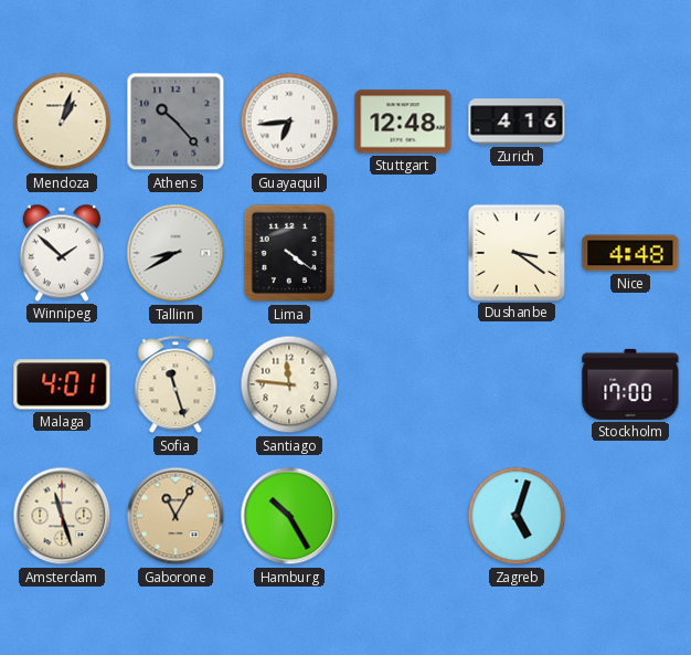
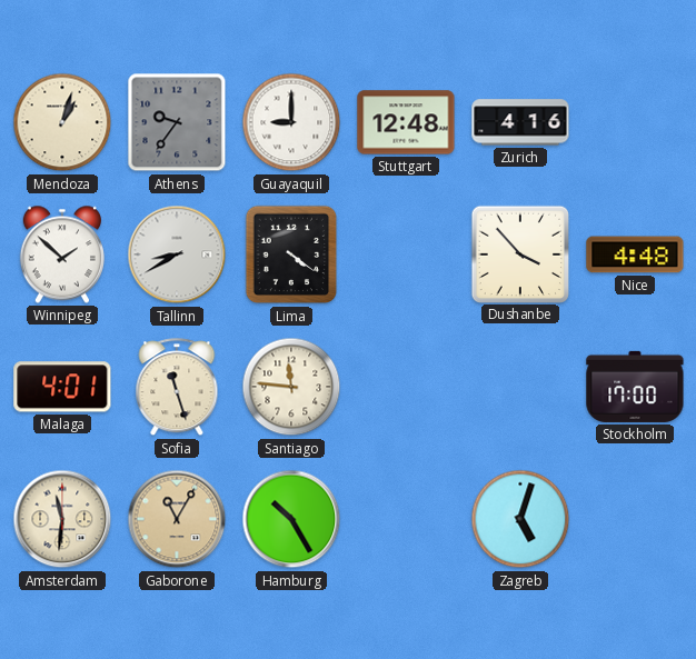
Athens: 10:23 -> 9:36 (177, 122)
Guayaquil: 6:44 -> 9:00 (291, 122)
Dushanbe: 3:21 -> 3:53 (519, 253)
Amsterdam: 11:27 -> 11:31 (62, 519)
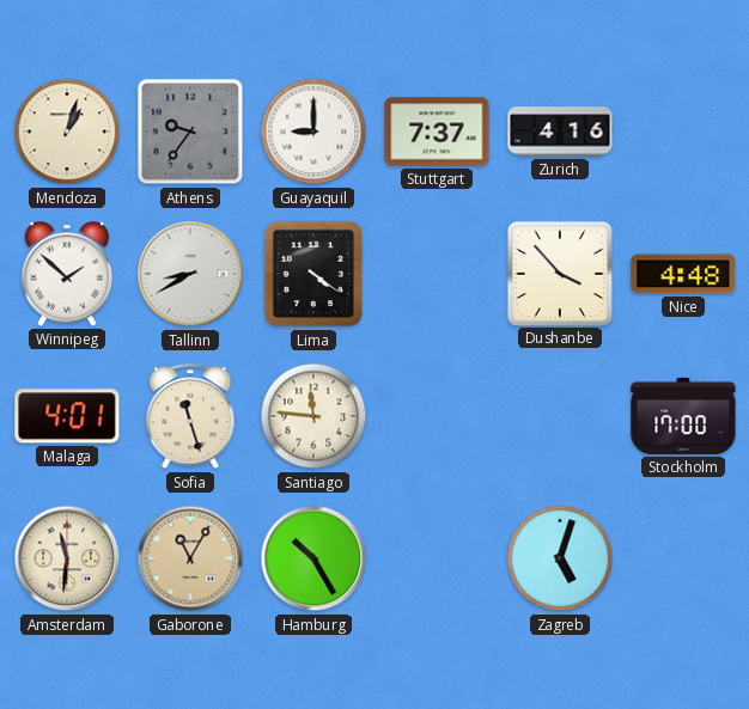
Stuttgart: 12:48 -> 7:37 (437, 132)
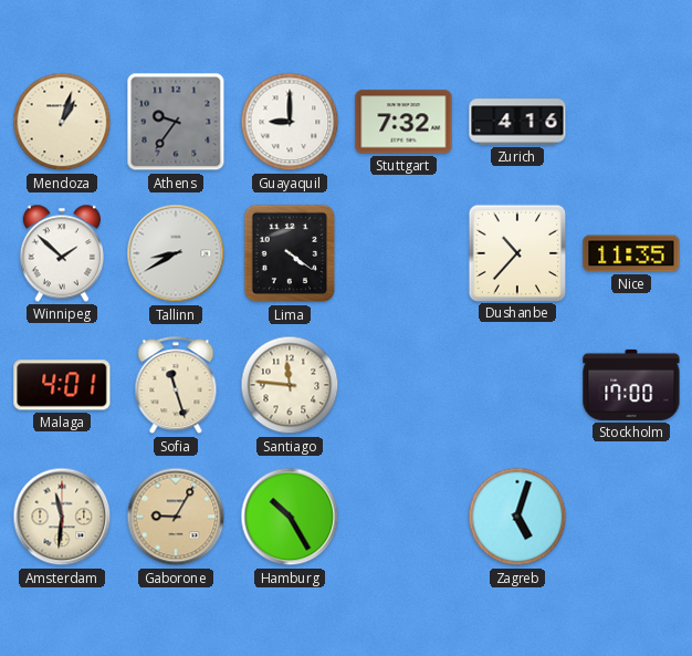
Stuttgart: 7:37 -> 7:32 (403, 122)
Dushanbe: 3:53 -> 10:37 (516, 252)
Nice: 4:48 -> 11:35 (631, 253)
Gaborone: 11:05 -> 9:05 (176, 517)
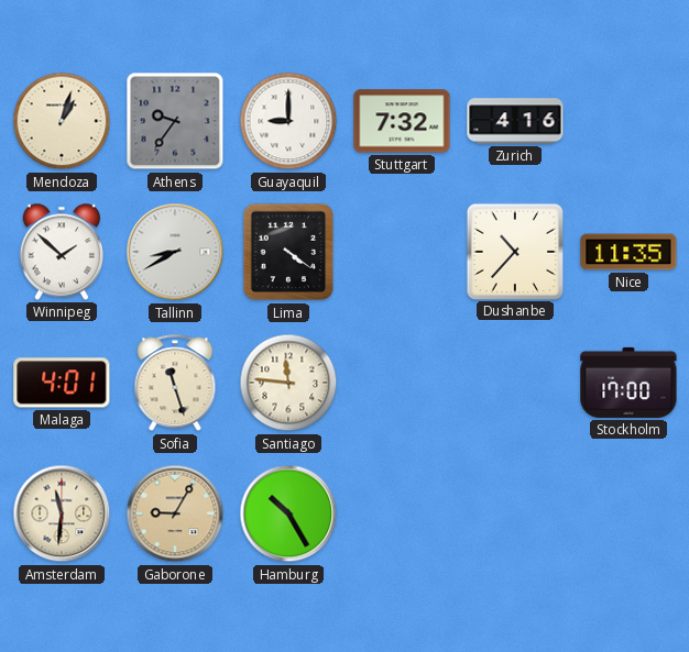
Zagreb: 5:03 -> none (517, 517)
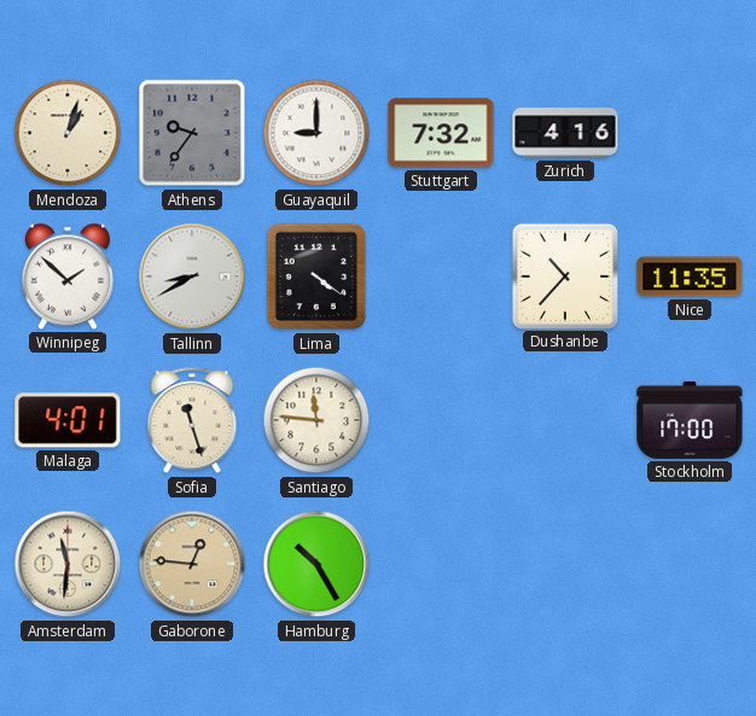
Gaborone: 9:05 -> 12:46 (192, 564)
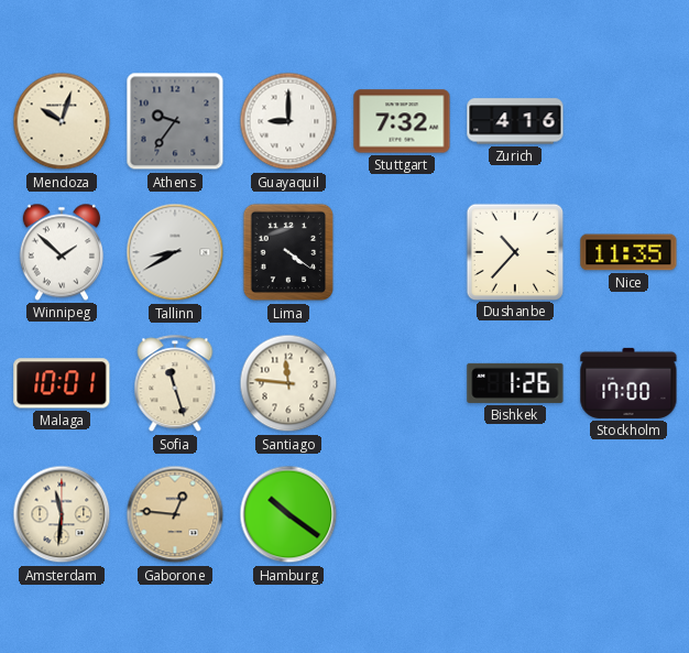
Mendoza: 1:03 -> 10:03 (62, 121)
Malaga: 4:01 -> 10:01 (62, 383)
Bishkek: none -> 1:26 (515, 383)
Hamburg: 10:25 -> 10:21 (288, 514)
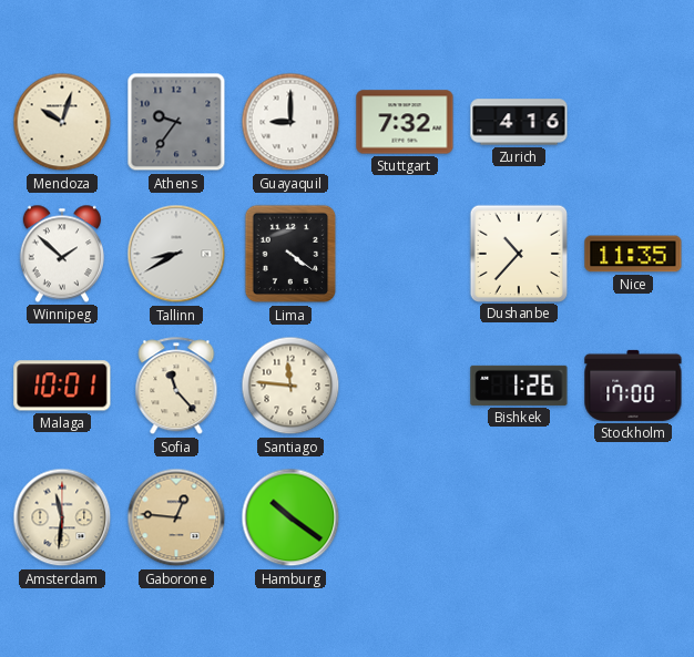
Sofia: 11:27 -> 11:23 (176, 387)
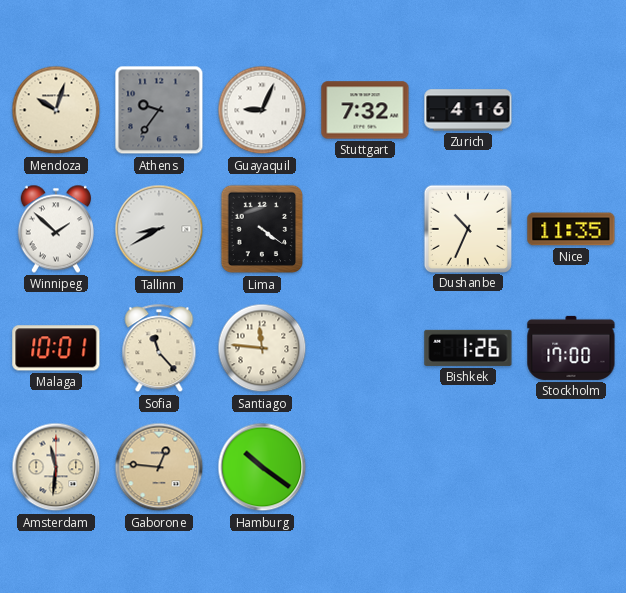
Guayaquil: 9:00 -> 9:04 (262, 110)
Dushanbe: 10:37 -> 10:34 (467, 228)
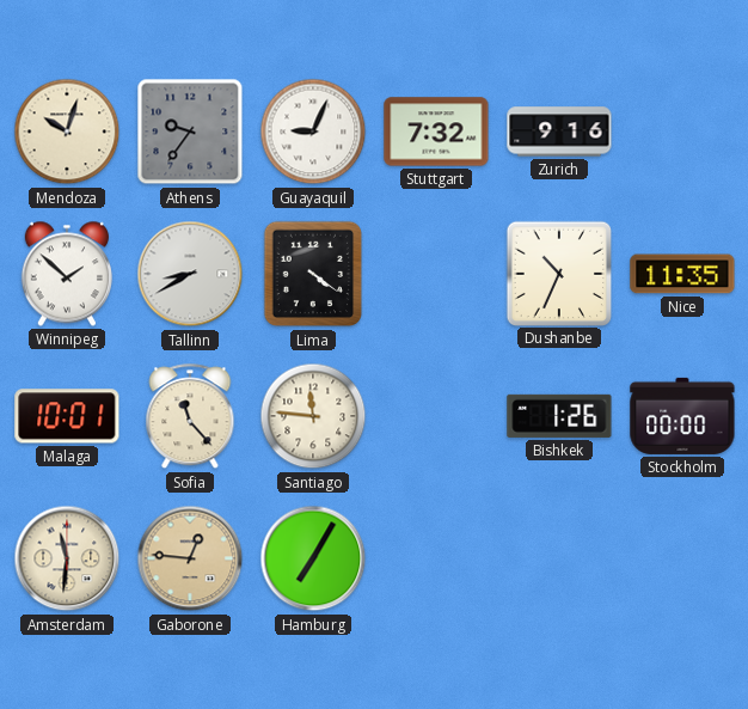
Zurich: 4:16 -> 9:16 (559, 132)
Stockholm: 17:00 -> 00:00 (682, 416)
Hamburg: 10:21 -> 7:05 (313, 558)
